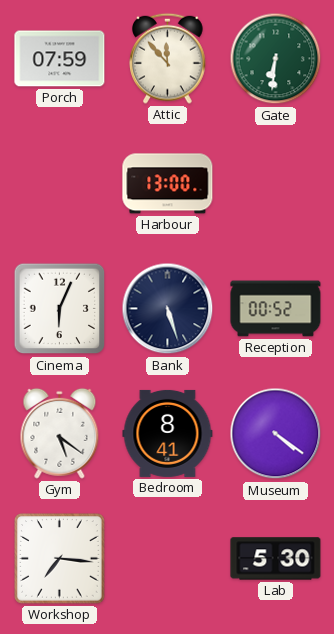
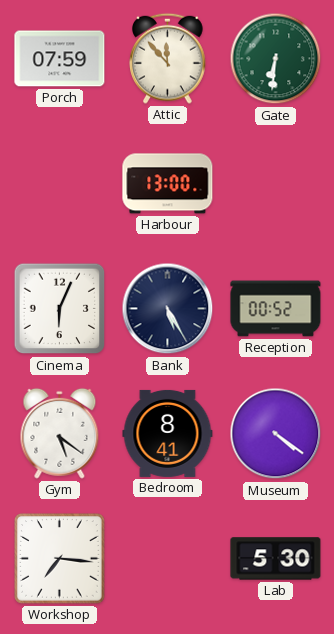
Bank: 5:27 -> 5:25 (168, 309)
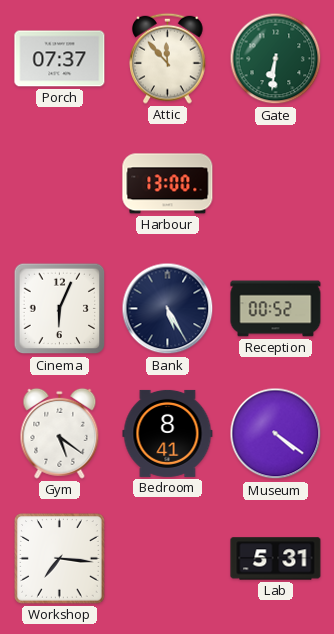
Porch: 07:59 -> 07:37 (60, 59)
Lab: 5:30 -> 5:31 (276, 559)
